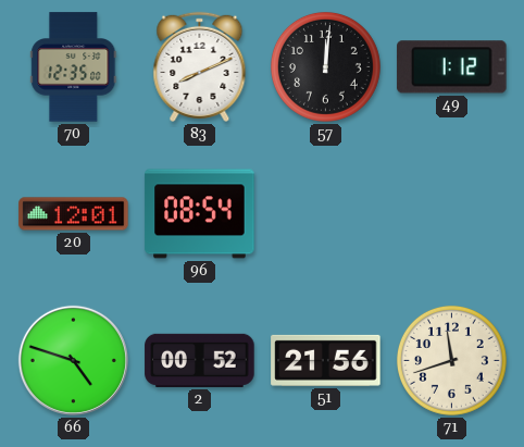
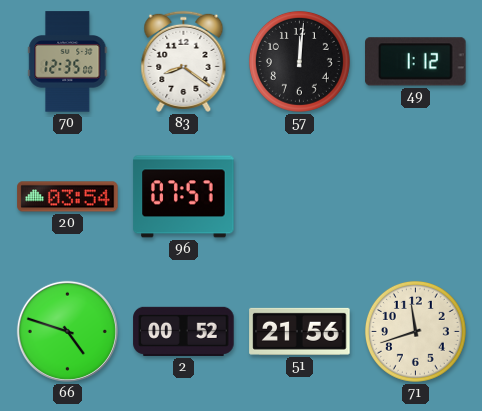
83: 8:11 -> 8:21 (184, 61)
20: 12:01 -> 03:54 (68, 197)
96: 08:54 -> 07:57 (184, 197)
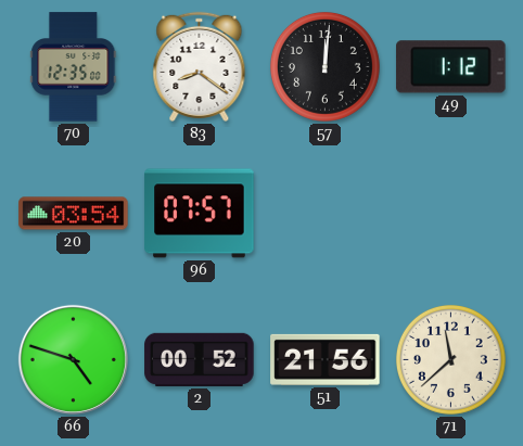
71: 11:42 -> 11:38 (450, 359)
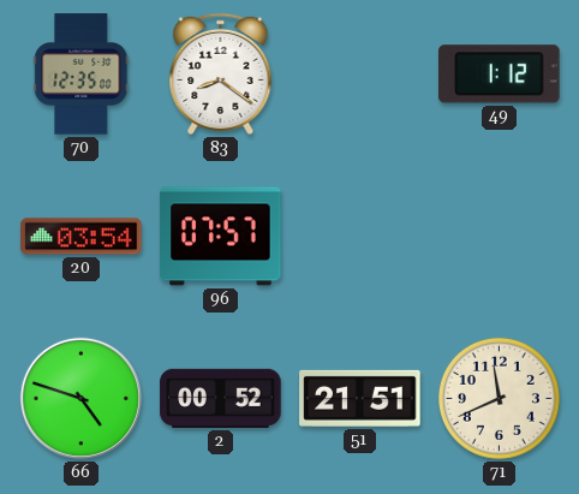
57: 12:01 -> none (324, 66)
51: 21:56 -> 21:51 (360, 398)
71: 11:38 -> 11:41 (499, 398)
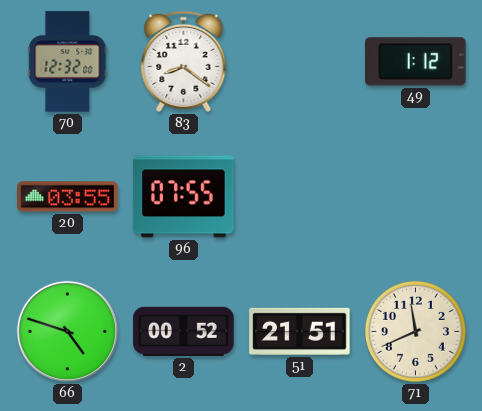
70: 12:35 -> 12:32 (68, 62)
20: 03:54 -> 03:55 (68, 197)
96: 07:57 -> 07:55 (184, 197)
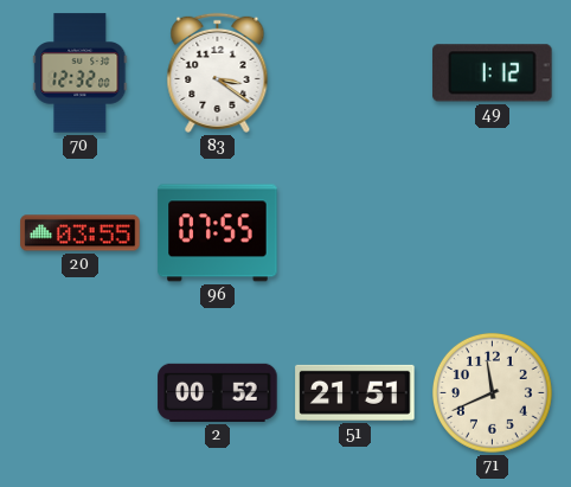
83: 8:21 -> 3:21 (218, 72)
66: 4:48 -> none (67, 331)
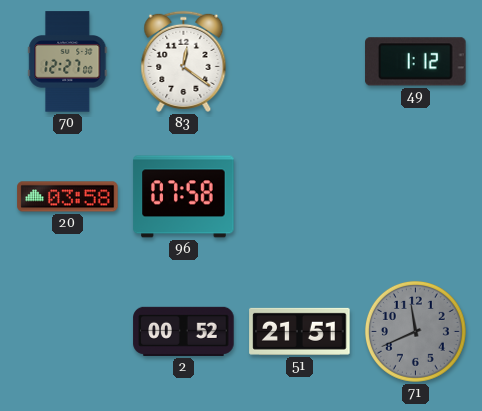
70: 12:32 -> 12:27 (68, 62)
83: 3:21 -> 12:21 (184, 61)
20: 03:55 -> 03:58 (68, 197)
96: 07:55 -> 07:58 (184, 197)
71 dial: cream -> grey (415, 331)
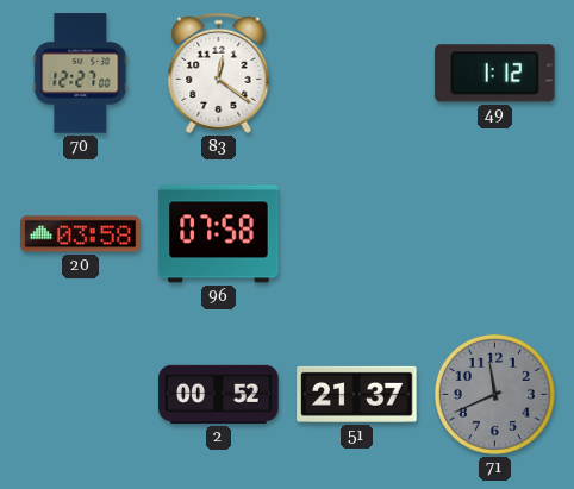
51: 21:51 -> 21:37 (357, 394)
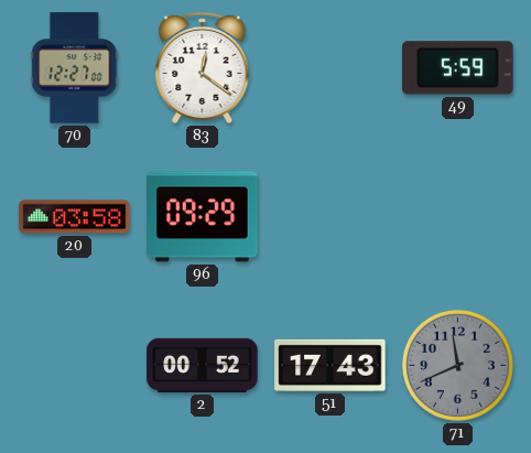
49: 1:12 -> 5:59 (458, 68)
96: 07:58 -> 09:29 (203, 217)
51: 21:37 -> 17:43 (330, 365)
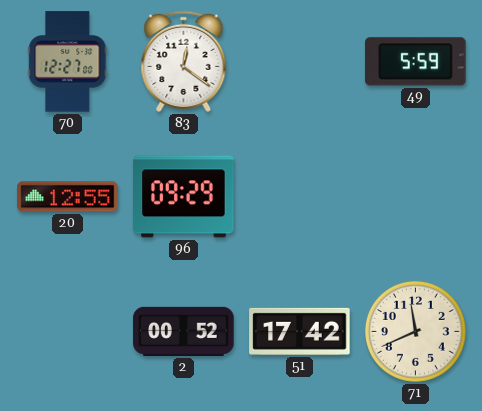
20: 03:58 -> 12:55 (68, 197)
51: 17:43 -> 17:42 (300, 331)
71 dial: grey -> cream (415, 331)
